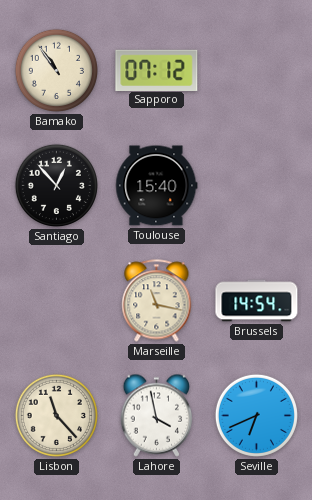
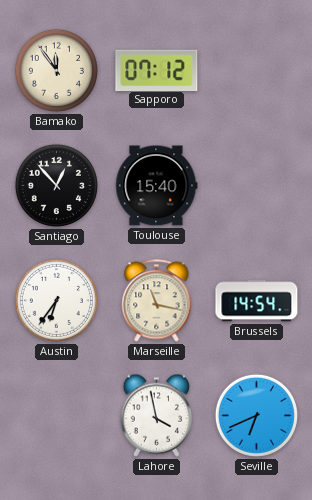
Bamako: 10:54 -> 11:54 (56, 70)
Austin: none -> 6:36 (56, 300)
Lisbon: 11:23 -> none (56, 415)
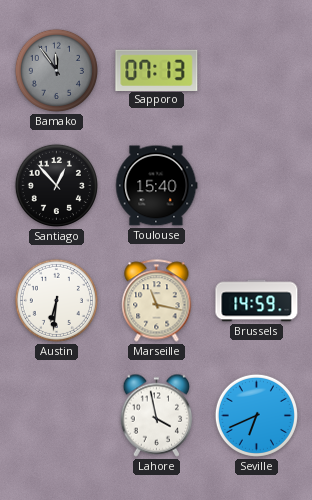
Bamako dial: cream -> grey (56, 70)
Sapporo: 07:12 -> 07:13 (157, 70)
Austin: 6:36 -> 6:31 (56, 300)
Brussels: 14:54 -> 14:59 (257, 301)
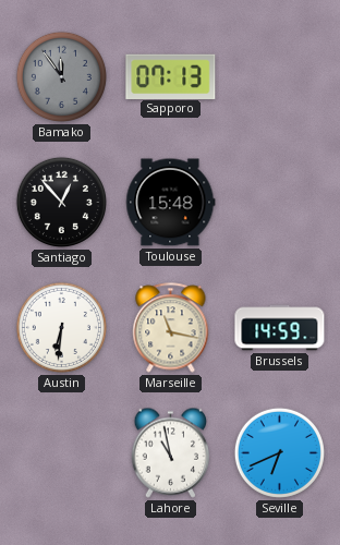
Toulouse: 15:40 -> 15:48 (171, 203)
Lahore: 3:58 -> 10:58 (171, 452)
